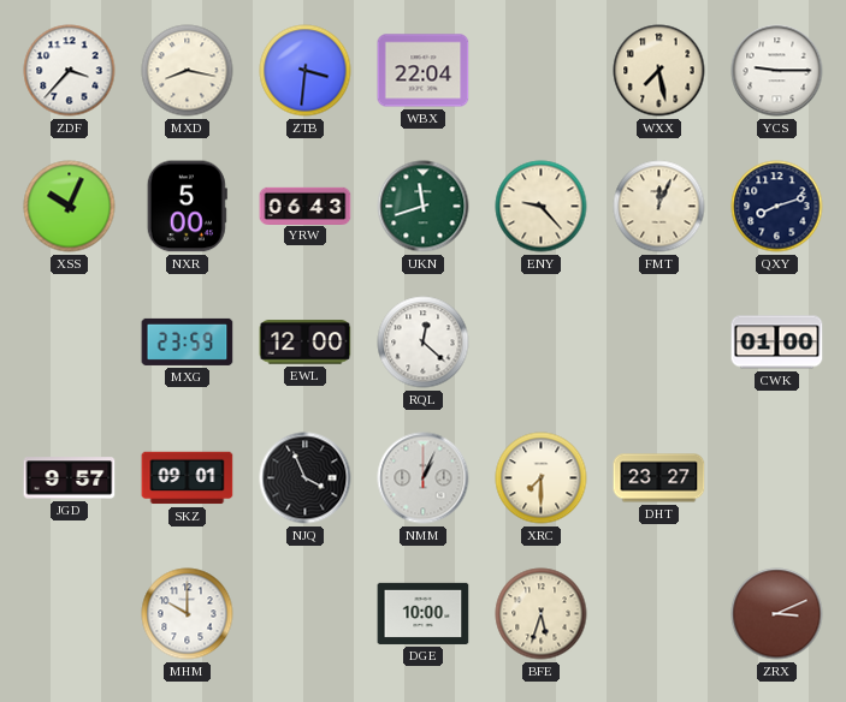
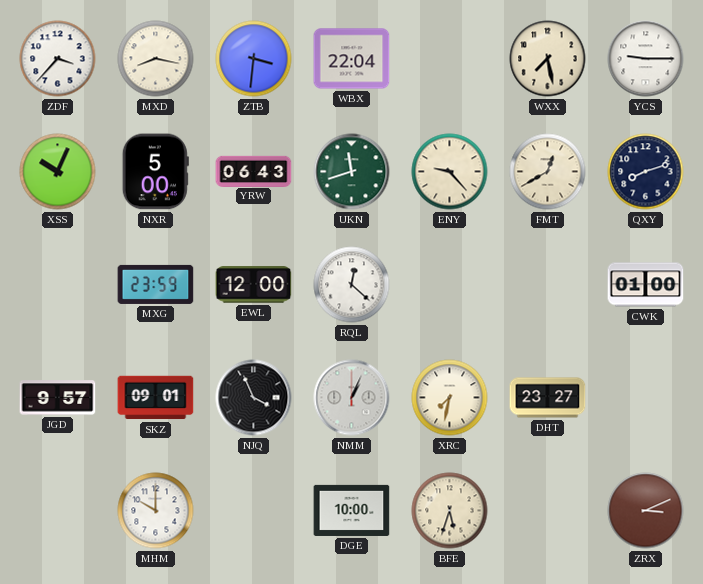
FMT: 12:04 -> 12:40 (548, 172)
XRC: 7:30 -> 7:32 (450, 398)
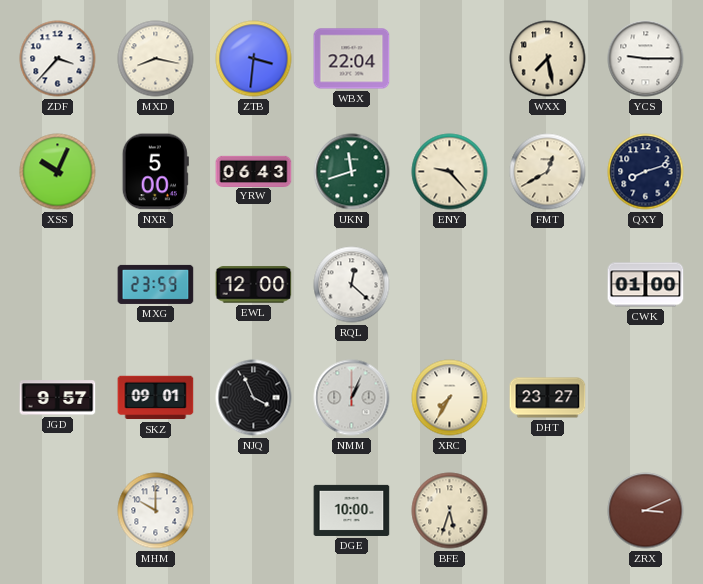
XRC: 7:32 -> 7:35 (450, 398)
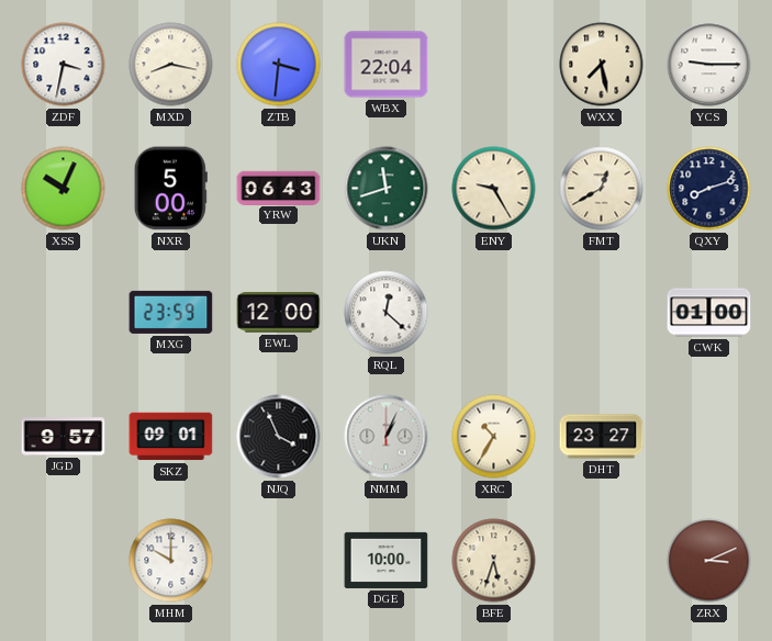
ZDF: 3:37 -> 3:32 (64, 65)
ENY: 9:23 -> 9:25 (494, 189)
XRC: 7:35 -> 10:35 (494, 437)
